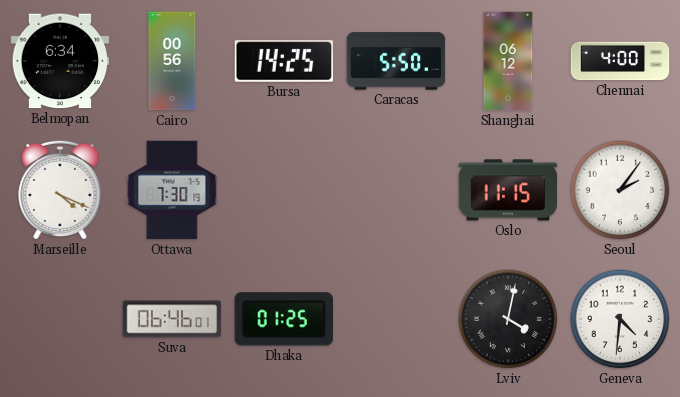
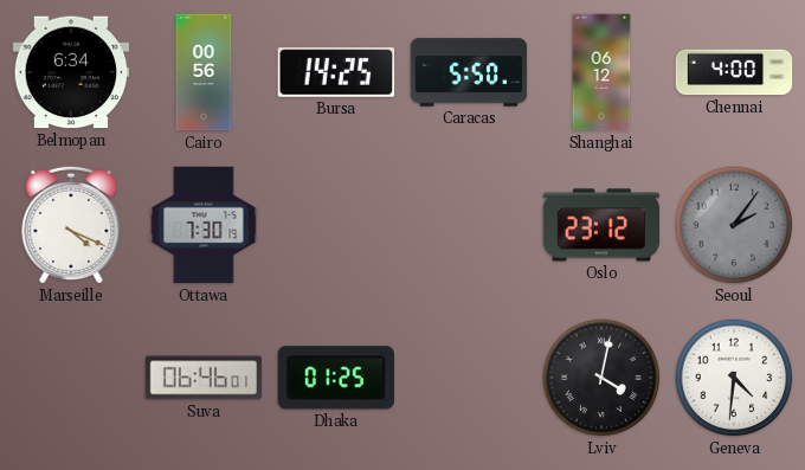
Oslo: 11:15 -> 23:12 (601, 225)
Seoul dial: white -> grey (734, 225)
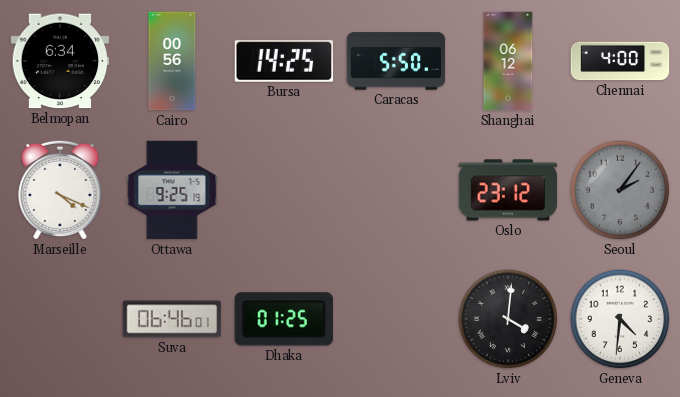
Ottawa: 7:30 -> 9:25 (172, 190)
Lviv: 4:02 -> 4:01 (508, 319)
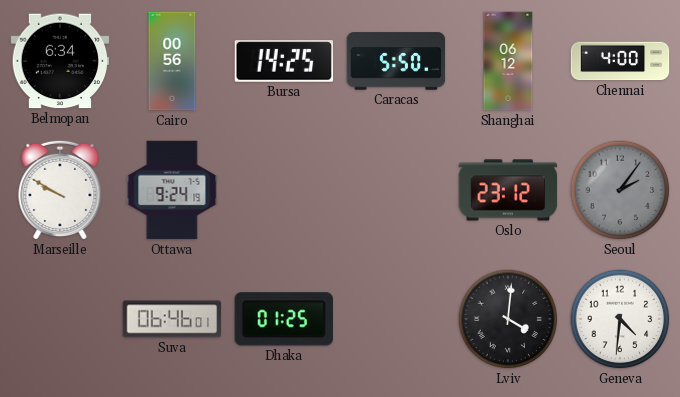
Marseille: 4:19 -> 9:50 (60, 190)
Ottawa: 9:25 -> 9:24 (172, 190)
